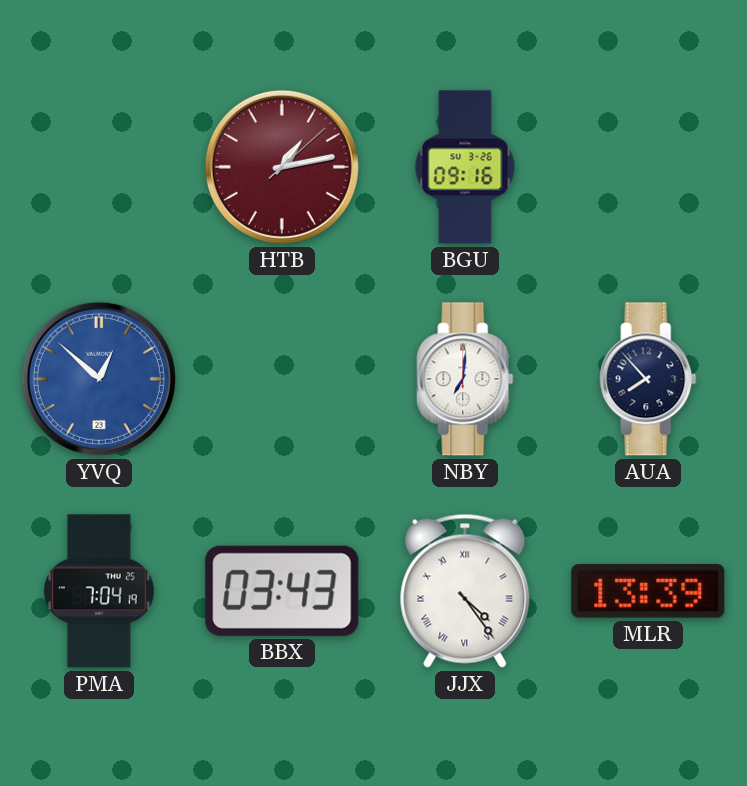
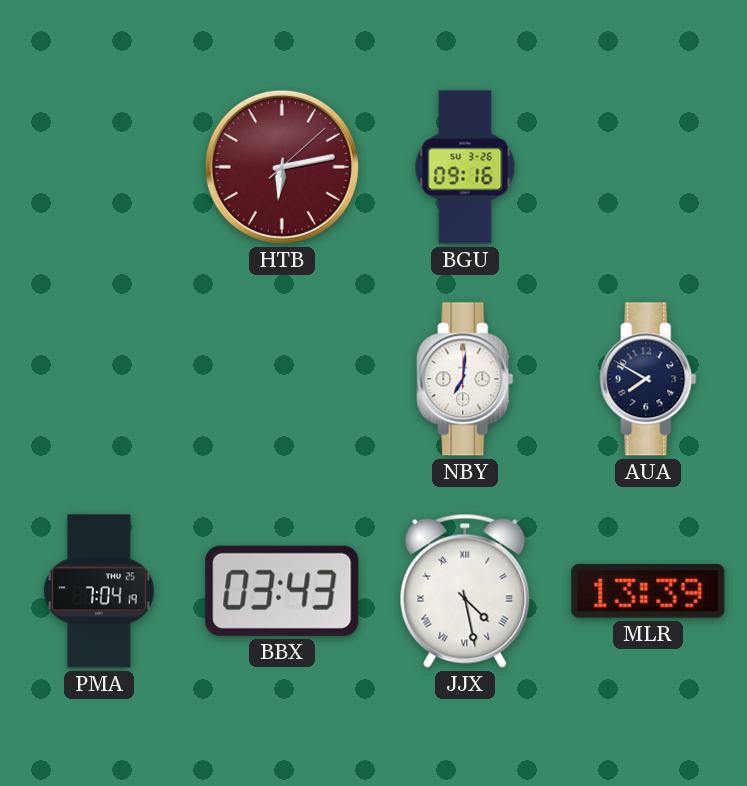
HTB: 1:13 -> 6:13 (282, 167)
YVQ: 12:52 -> none (99, 379)
AUA: 7:53 -> 7:50 (648, 379)
JJX: 4:24 -> 4:28 (465, 591)
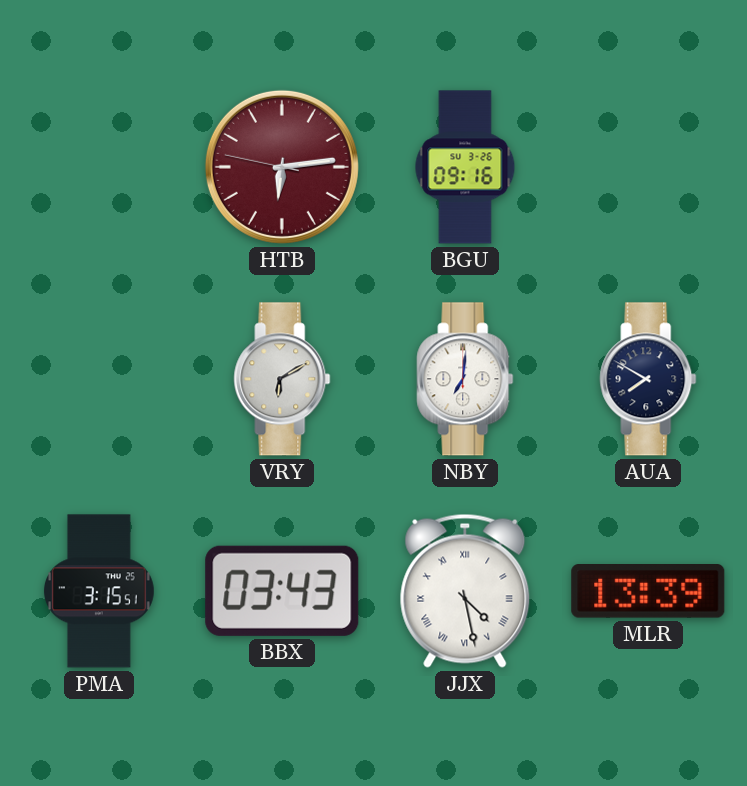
HTB: 6:13:08 -> 6:13:47 (282, 167)
VRY: none -> 6:10 (282, 379)
PMA: 7:04 -> 3:15 (99, 591)
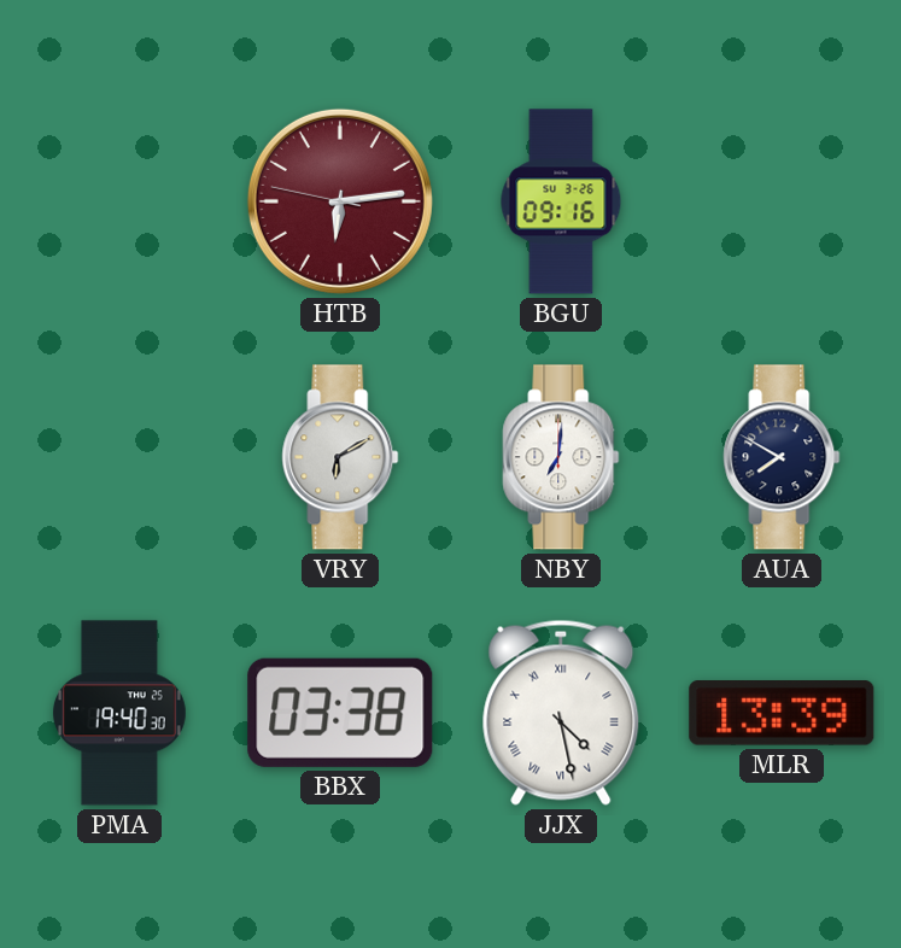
PMA: 3:15 -> 19:40 (119, 713)
BBX: 03:43 -> 03:38 (340, 713)
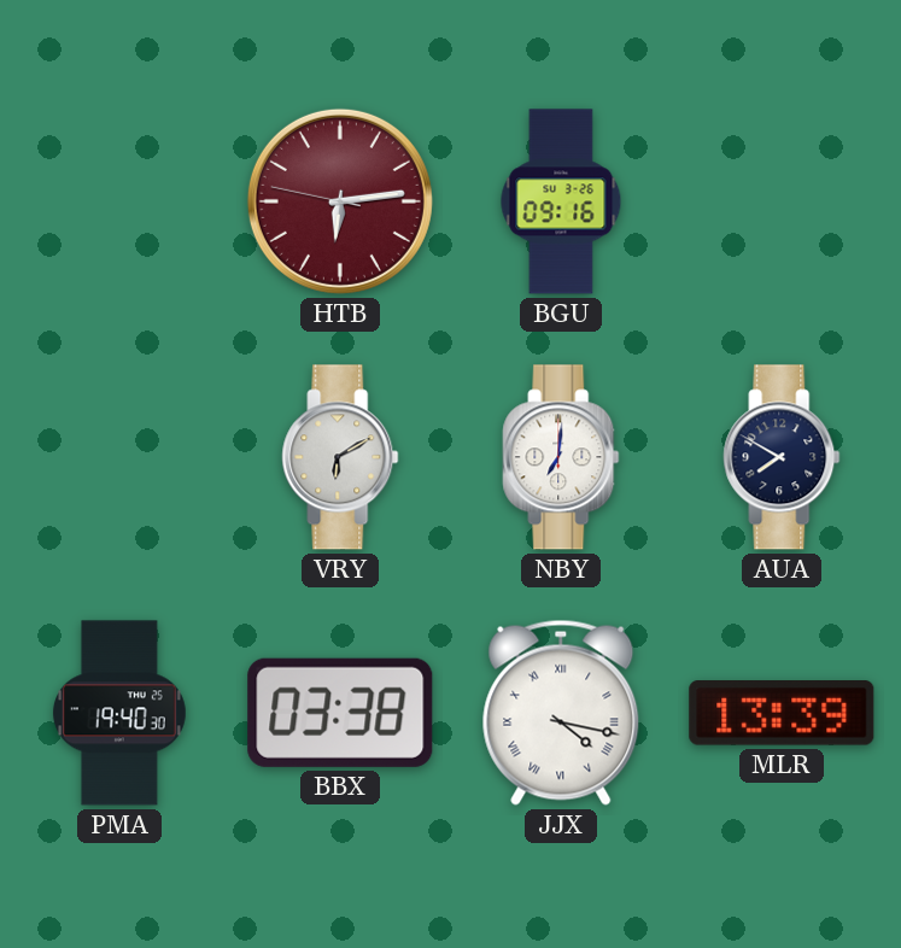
JJX: 4:28 -> 4:17 (561, 713)
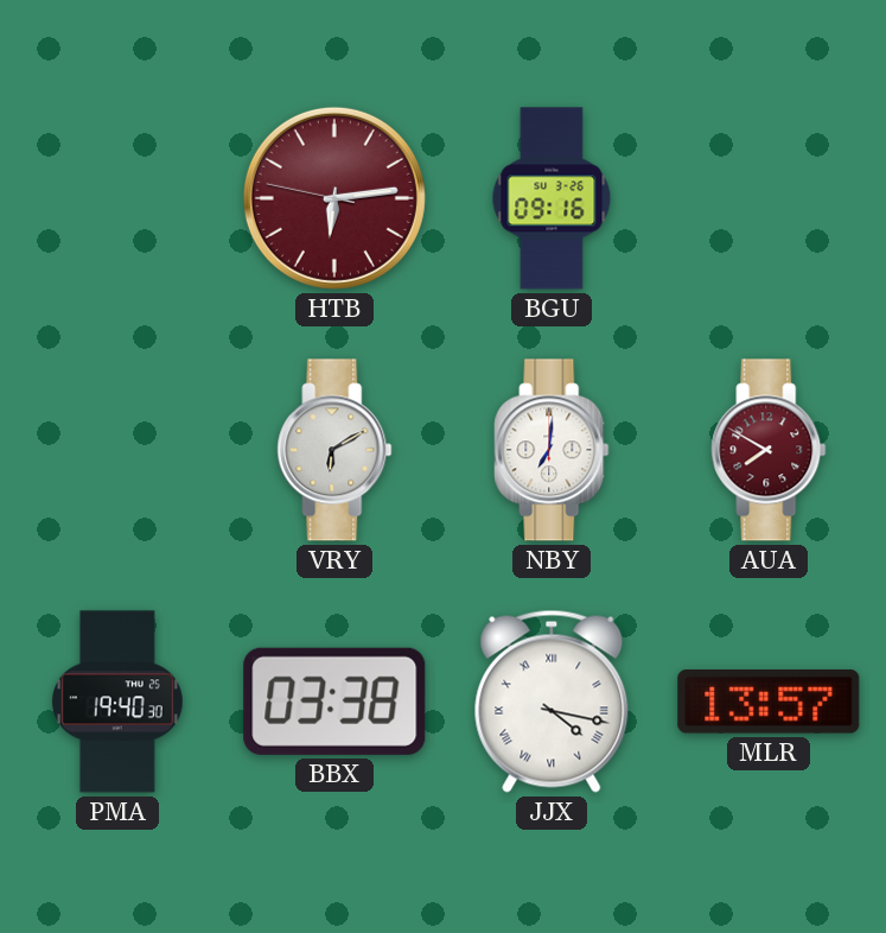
AUA dial: navy -> burgundy (769, 450)
MLR: 13:39 -> 13:57 (769, 703)
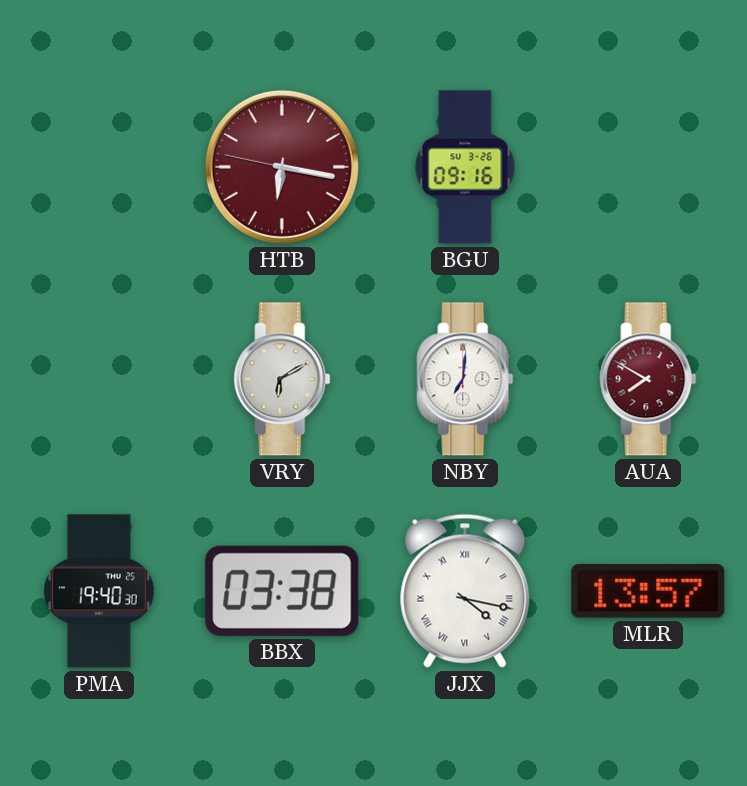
HTB: 6:13 -> 6:16 (282, 167)
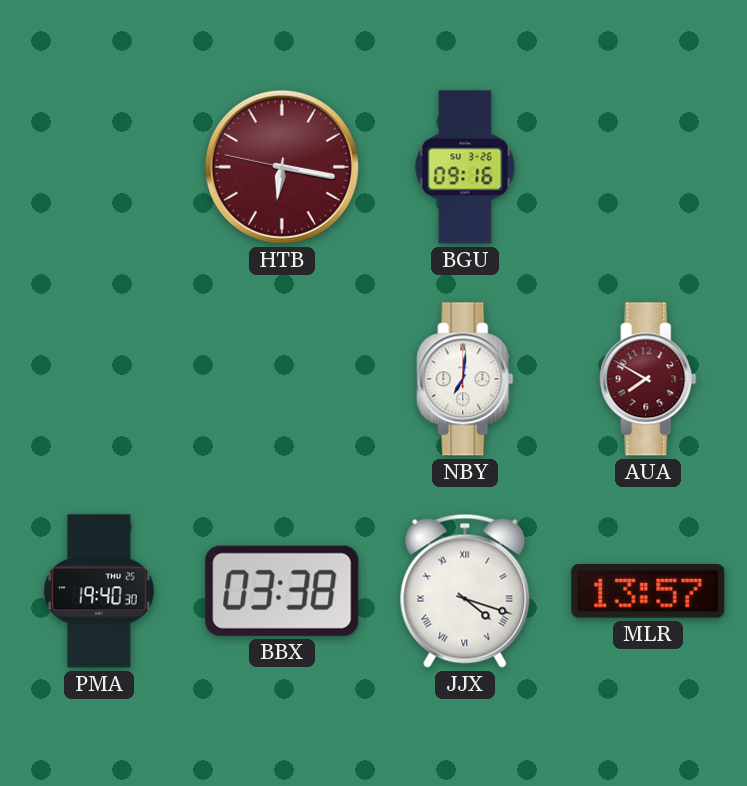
VRY: 6:10 -> none (282, 379)
JJX: 4:17 -> 4:18 (465, 591)
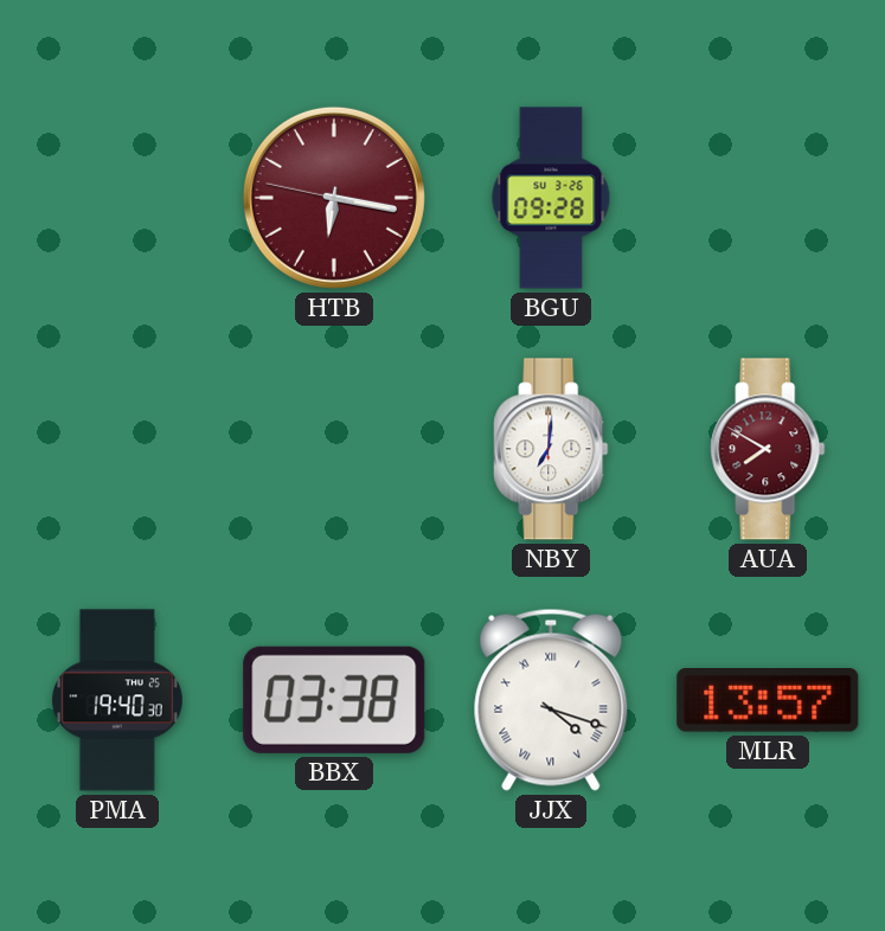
BGU: 09:16 -> 09:28 (551, 198)
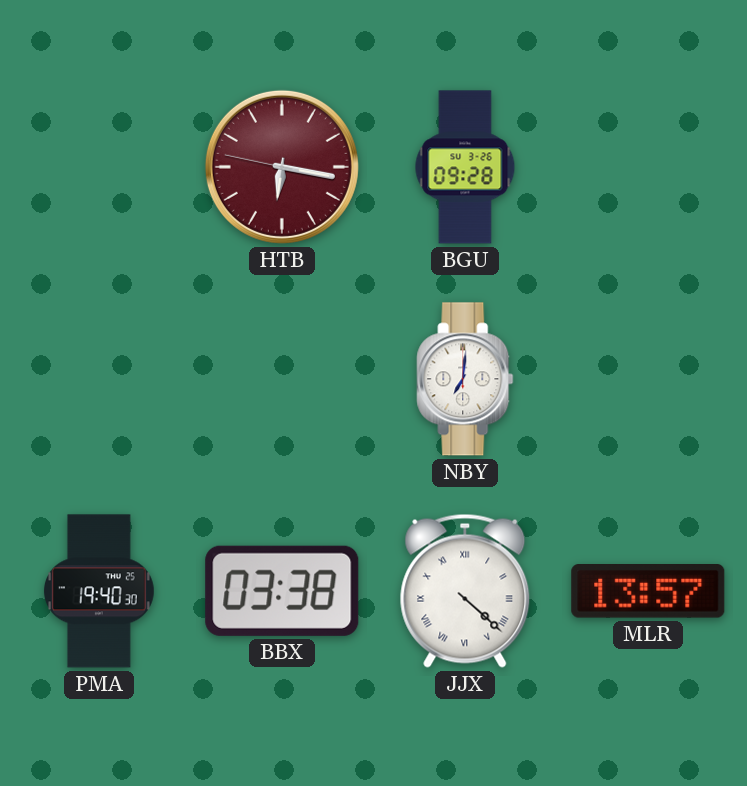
AUA: 7:50 -> none (768, 449)
JJX: 4:18 -> 4:22 (465, 591)
